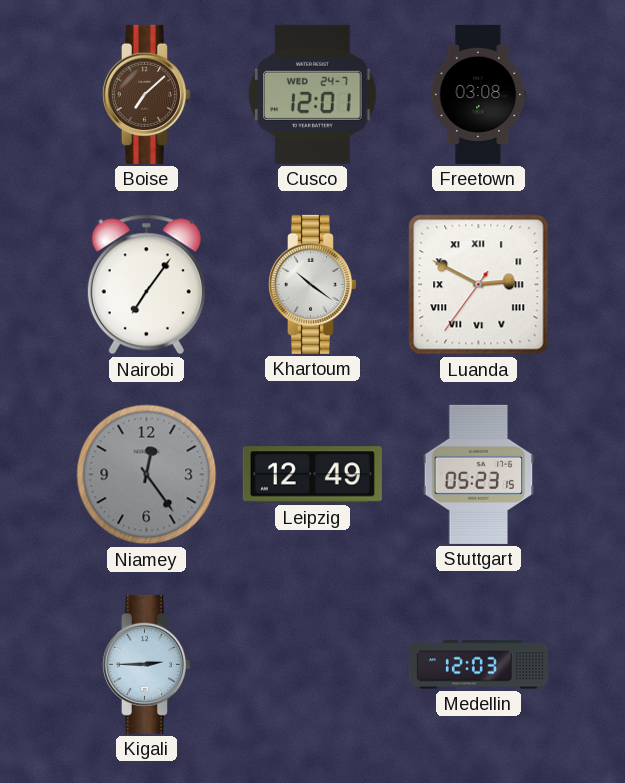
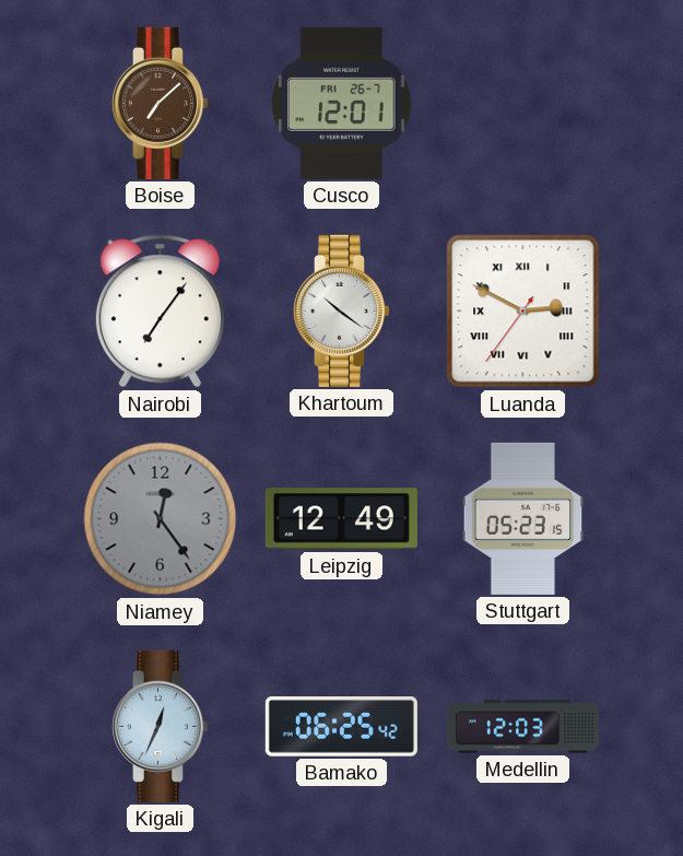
Cusco date: WED 24-7 -> FRI 26-7 (342, 103)
Freetown: 03:08 -> none (479, 94)
Kigali: 2:45 -> 12:34 (160, 726)
Bamako: none -> 06:25 (341, 727)
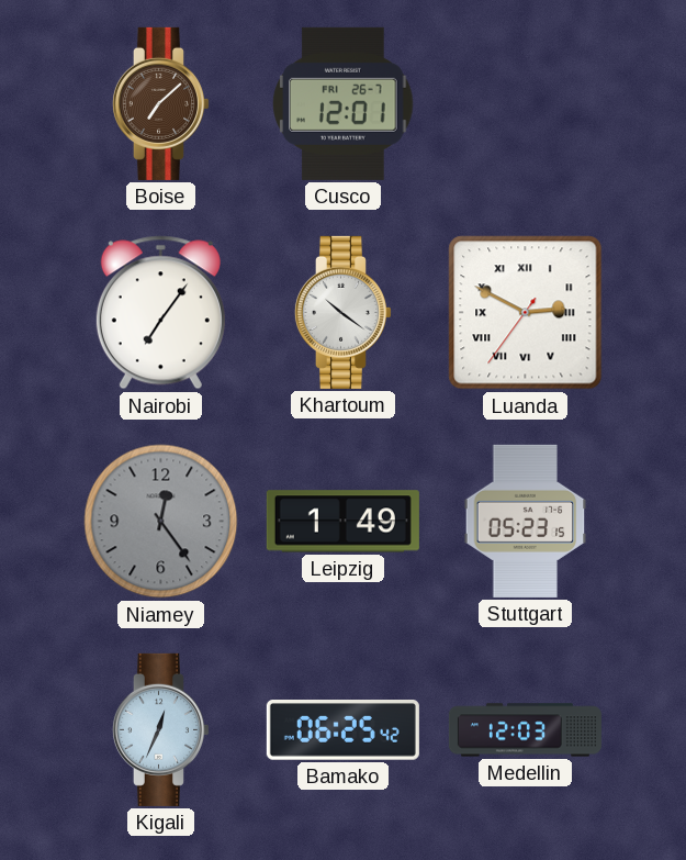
Leipzig: 12:49 -> 1:49 (342, 522)
